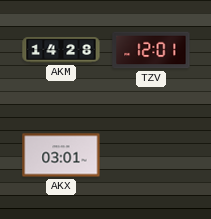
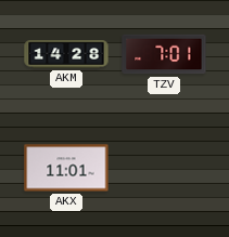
TZV: 12:01 -> 7:01 (164, 54)
AKX: 03:01 -> 11:01 (66, 168)
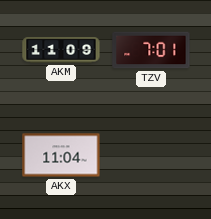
AKM: 14:28 -> 11:09 (61, 50)
AKX: 11:01 -> 11:04 (61, 155)
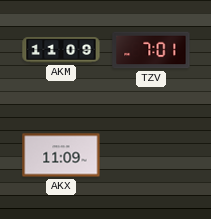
AKX: 11:04 -> 11:09 (61, 155)
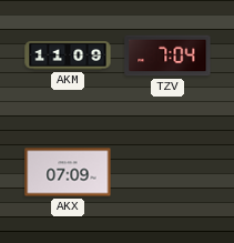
TZV: 7:01 -> 7:04 (167, 55)
AKX: 11:09 -> 07:09 (68, 172)
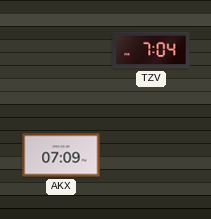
AKM: 11:09 -> none (68, 55)
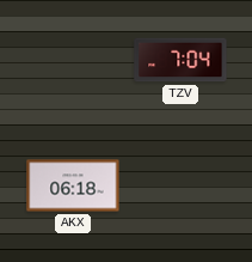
AKX: 07:09 -> 06:18 (73, 185)
